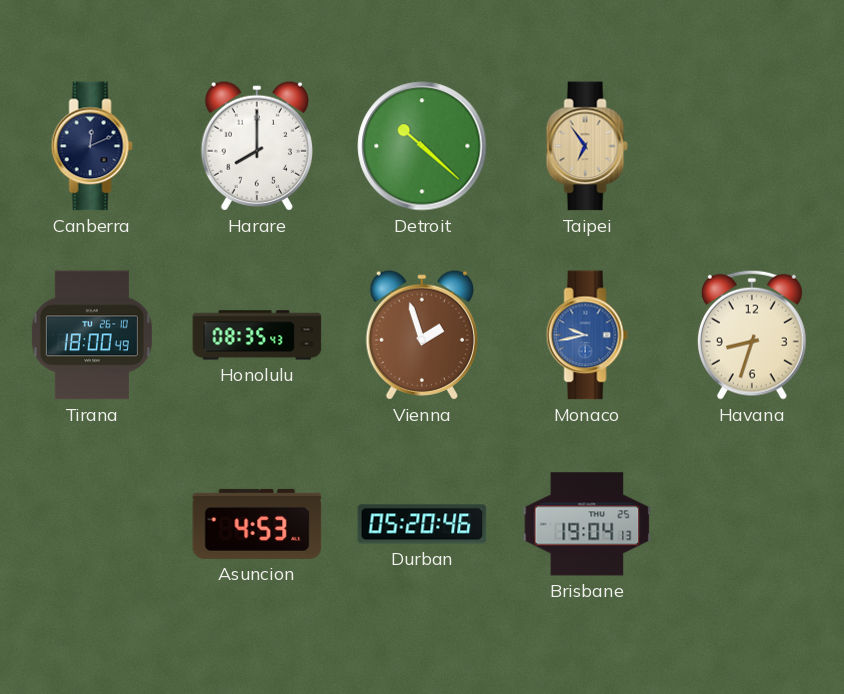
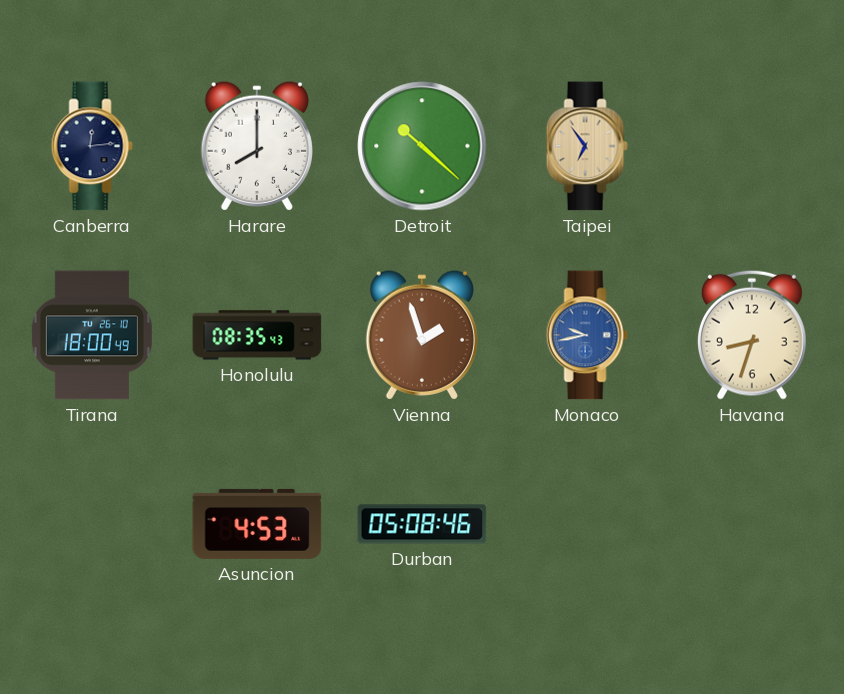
Canberra: 12:11 -> 12:14 (92, 146)
Durban: 05:20 -> 05:08 (422, 524)
Brisbane: 19:04 -> none (587, 524)
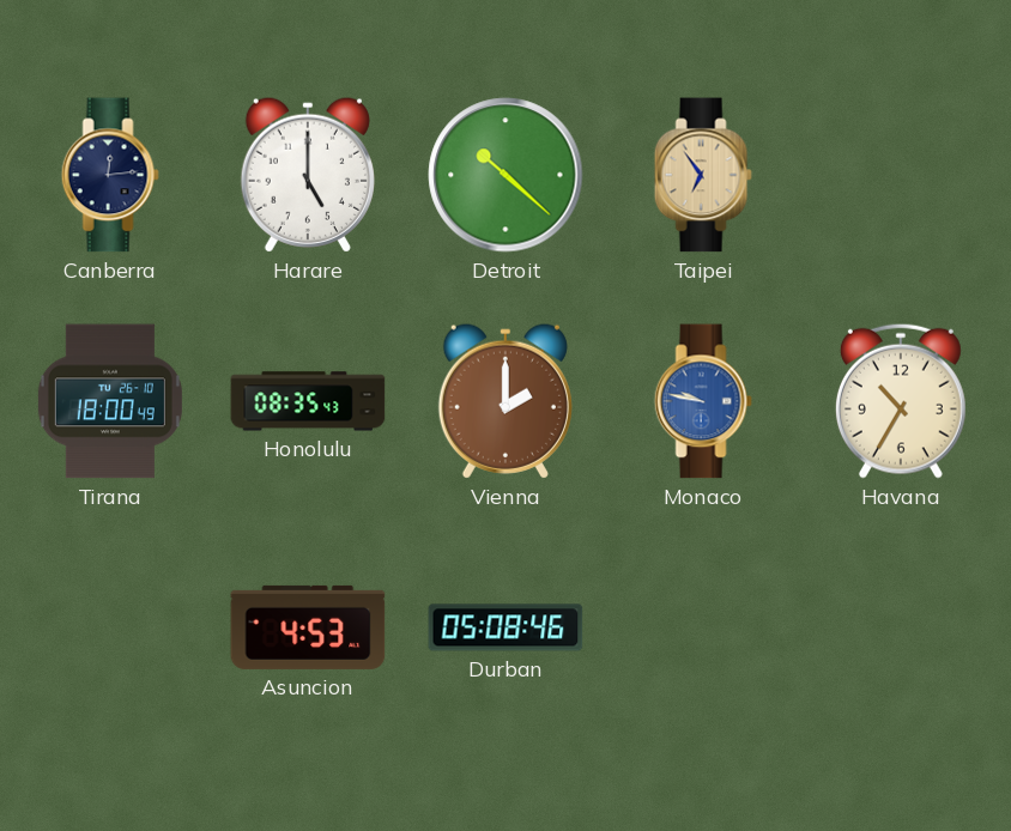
Harare: 8:00 -> 5:00 (308, 175)
Vienna: 1:57 -> 2:00 (505, 401)
Monaco: 9:43 -> 9:47 (703, 401)
Havana: 8:33 -> 10:35 (901, 401)
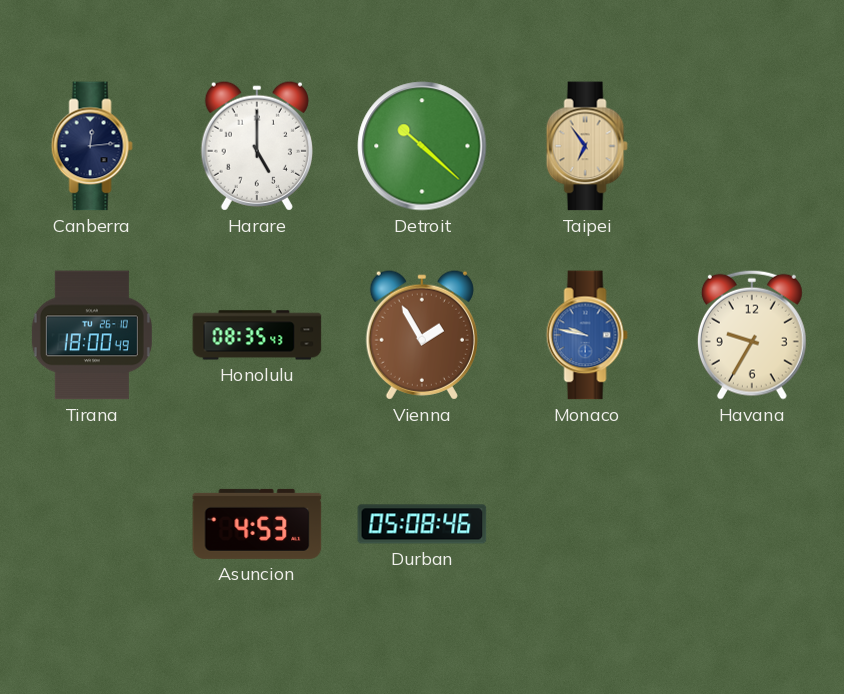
Vienna: 2:00 -> 1:55 (422, 335)
Havana: 10:35 -> 9:35 (752, 335)
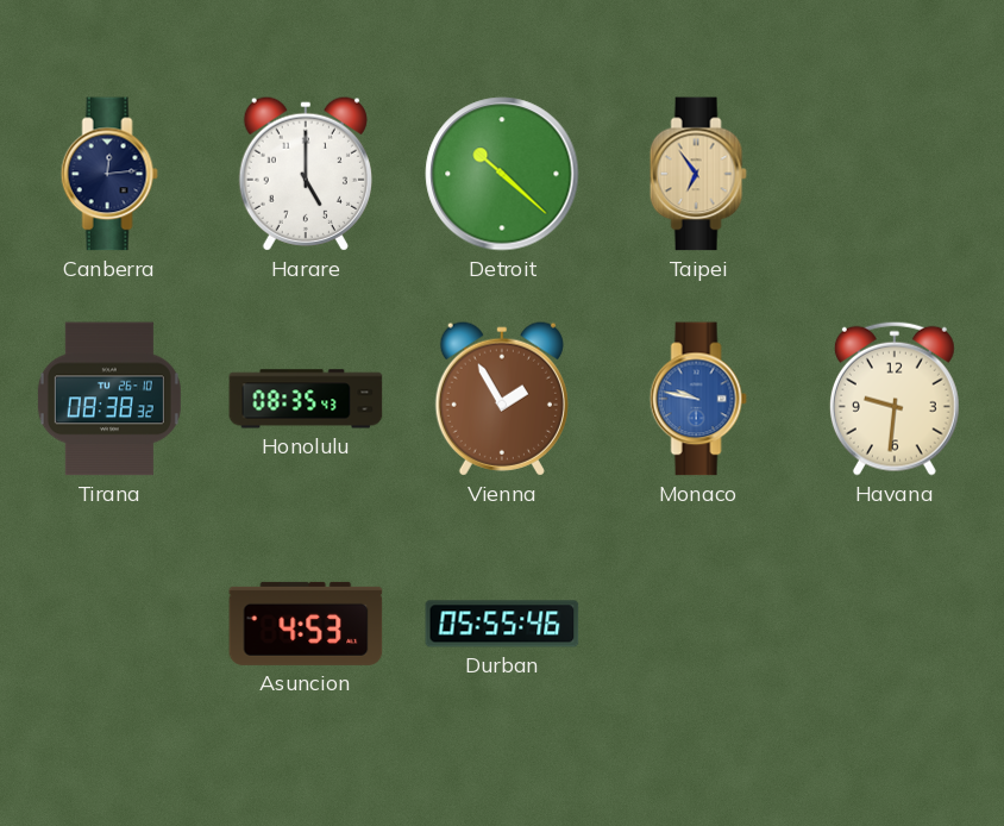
Tirana: 18:00 -> 08:38 (109, 399)
Havana: 9:35 -> 9:31 (895, 399)
Durban: 05:08 -> 05:55 (502, 624)
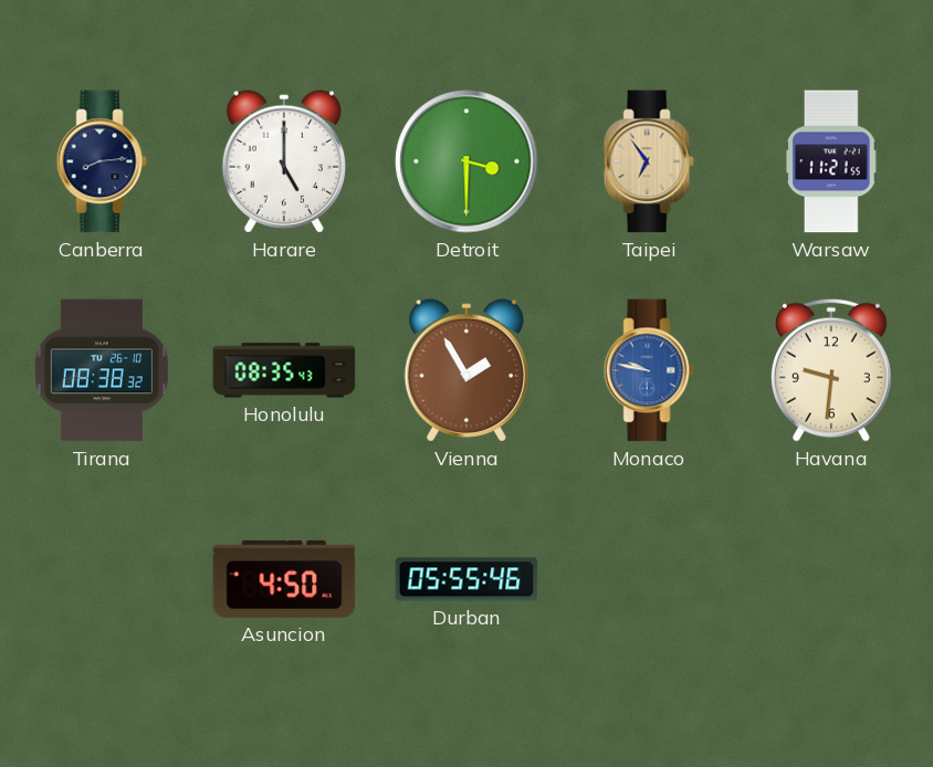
Canberra: 12:14 -> 8:14 (102, 161)
Detroit: 10:22 -> 3:30 (466, 161)
Warsaw: none -> 11:21 (831, 161)
Asuncion: 4:53 -> 4:50 (284, 579)
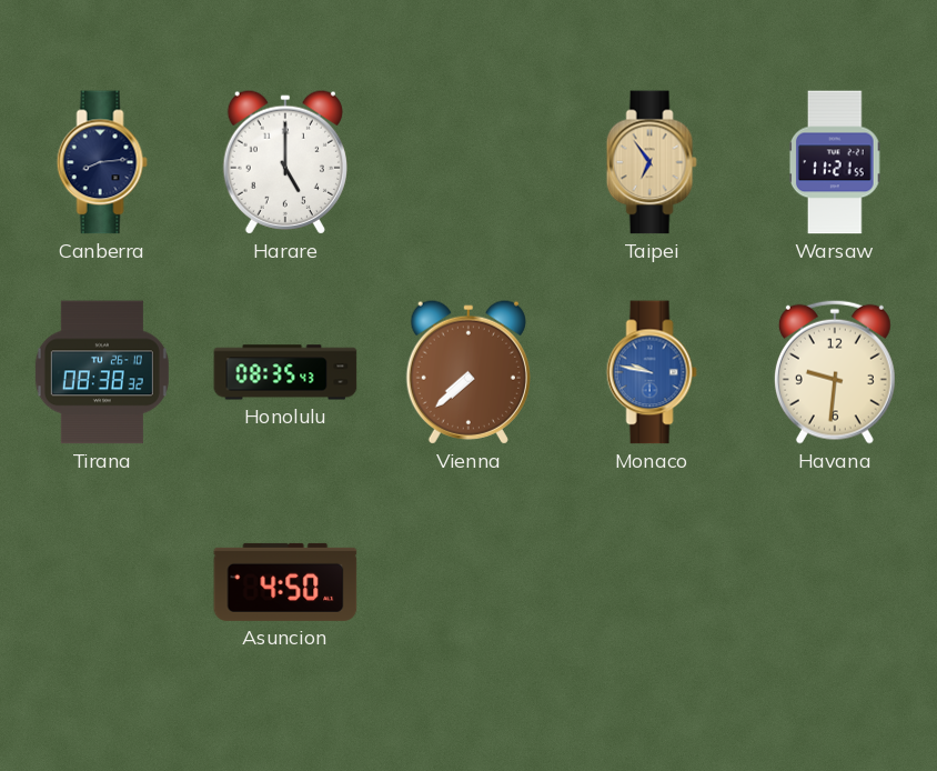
Detroit: 3:30 -> none (466, 161)
Vienna: 1:55 -> 7:38 (468, 372)
Durban: 05:55 -> none (466, 579)
